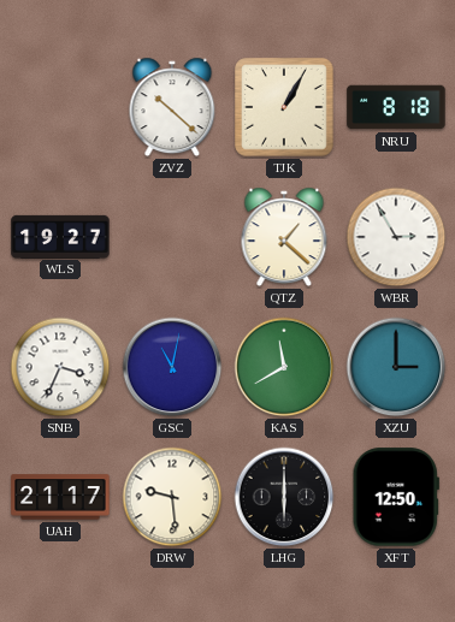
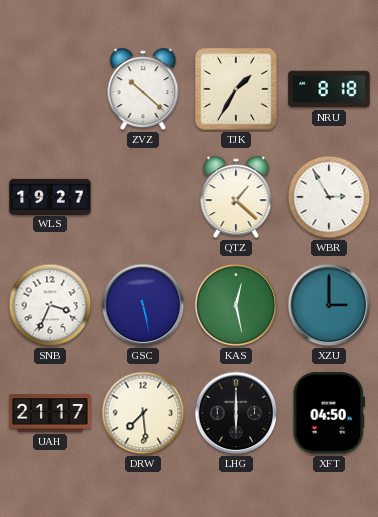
TJK: 1:05 -> 1:35 (236, 89)
GSC: 11:02 -> 5:28 (143, 305)
KAS: 11:40 -> 12:28 (236, 305)
DRW: 9:29 -> 7:29 (143, 413)
XFT: 12:50 -> 04:50 (329, 413)
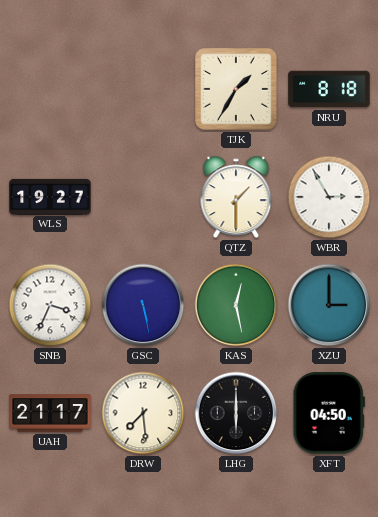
ZVZ: 10:22 -> none (143, 89)
QTZ: 1:22 -> 1:30 (236, 197)
